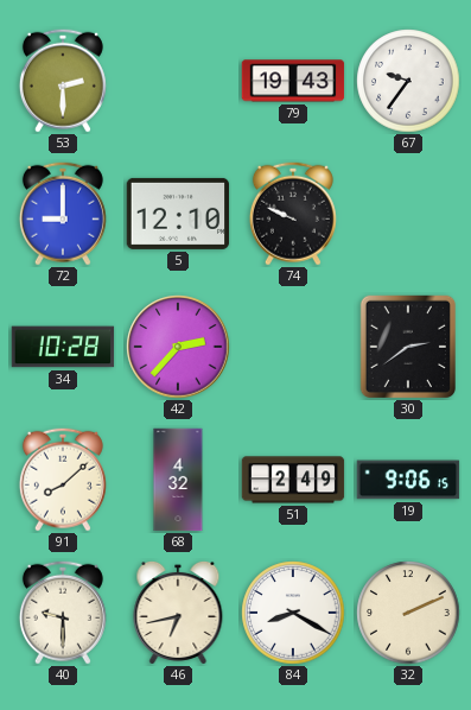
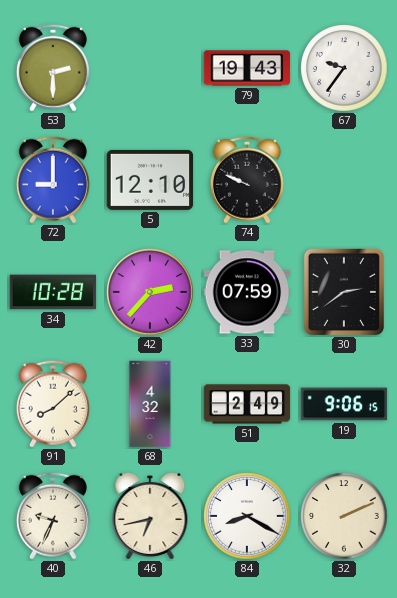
33: none -> 07:59 (247, 292)
40: 9:30 -> 9:34 (53, 516)
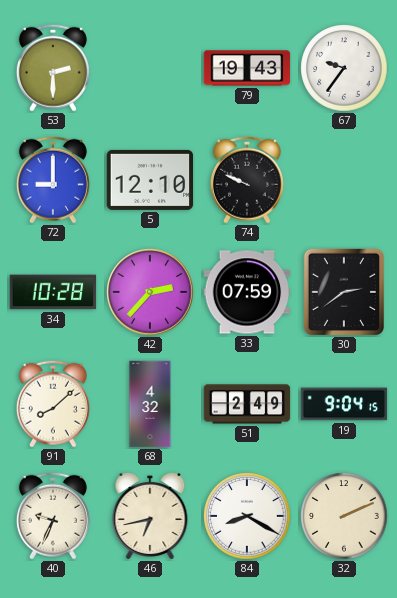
19: 9:06 -> 9:04 (344, 404)
